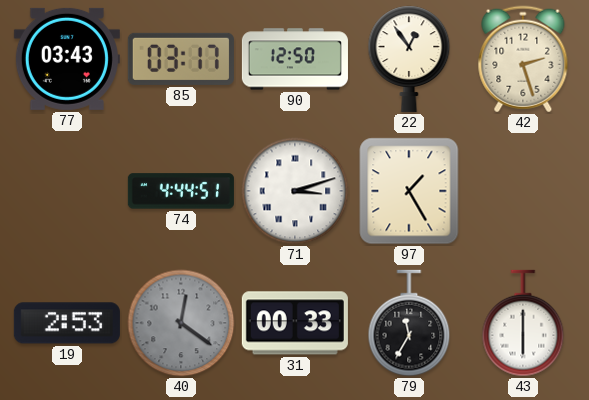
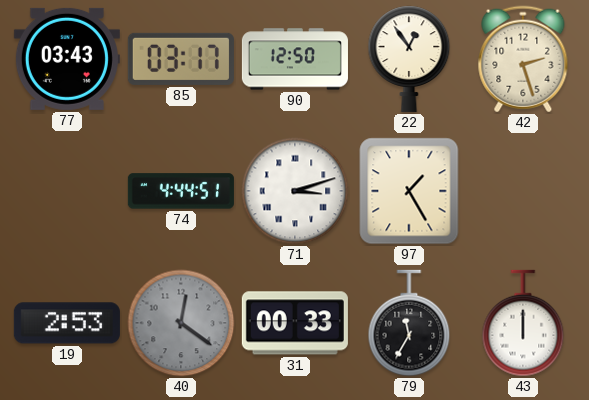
43: 6:00 -> 12:00 (523, 323)
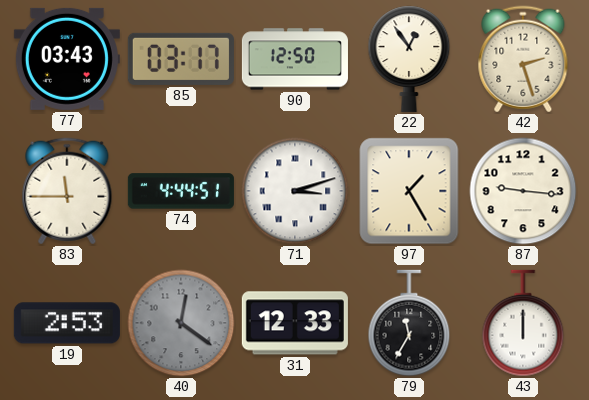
83: none -> 11:45 (67, 191)
87: none -> 9:16 (523, 191)
31: 00:33 -> 12:33 (295, 323)
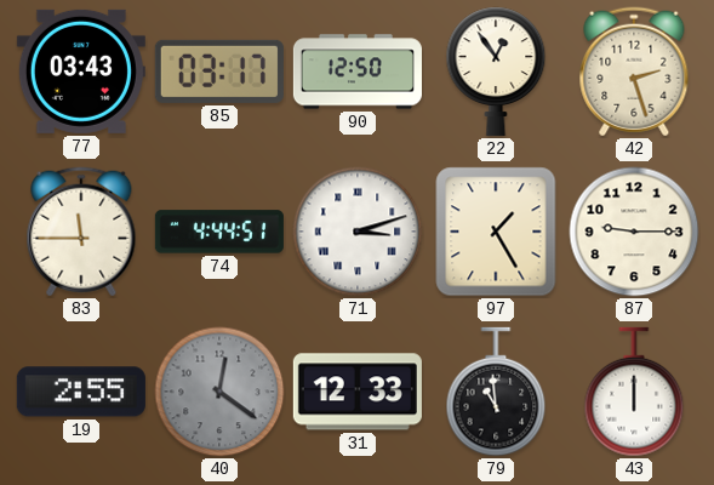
87: 9:16 -> 9:15 (634, 232)
19: 2:53 -> 2:55 (81, 392)
79: 11:35 -> 10:59 (496, 392)
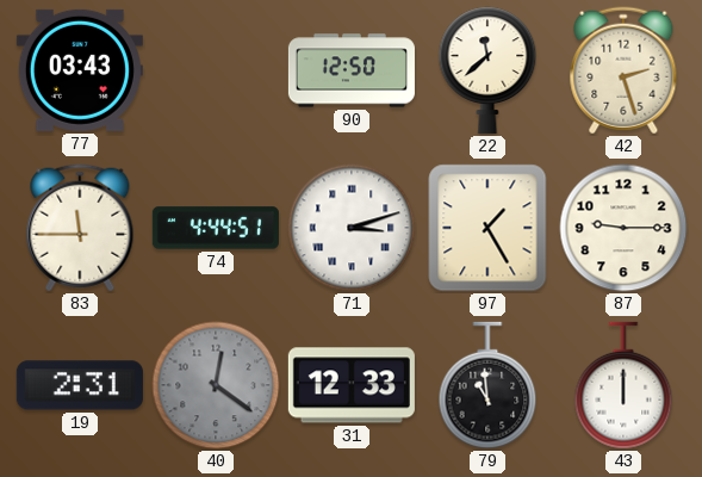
85: 03:17 -> none (219, 72)
22: 12:54 -> 11:38 (487, 70)
19: 2:55 -> 2:31 (80, 385)
